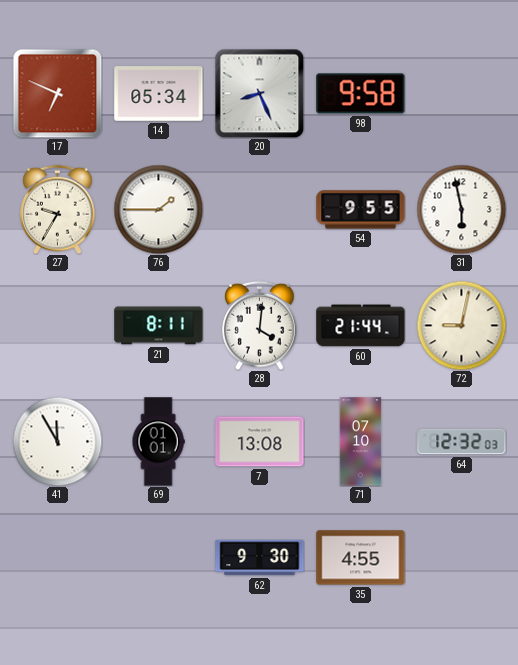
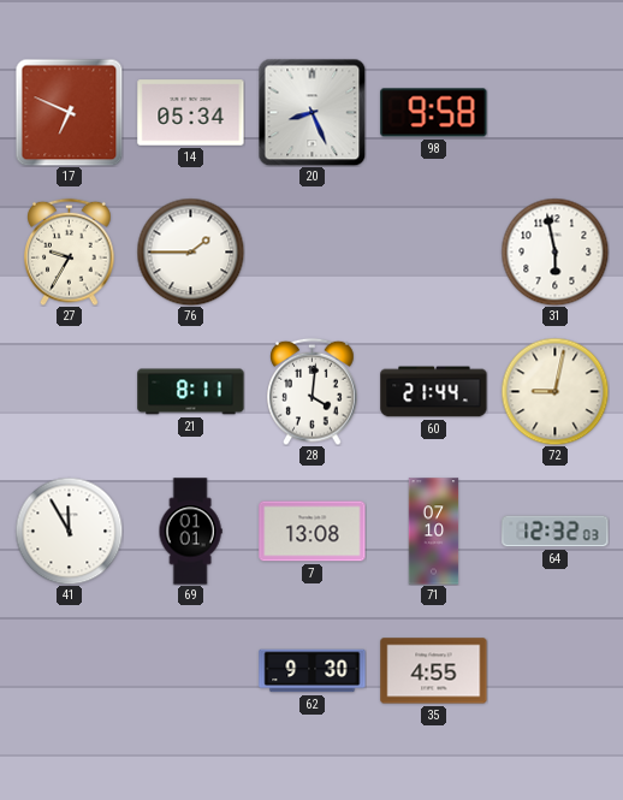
54: 9:55 -> none (361, 210)
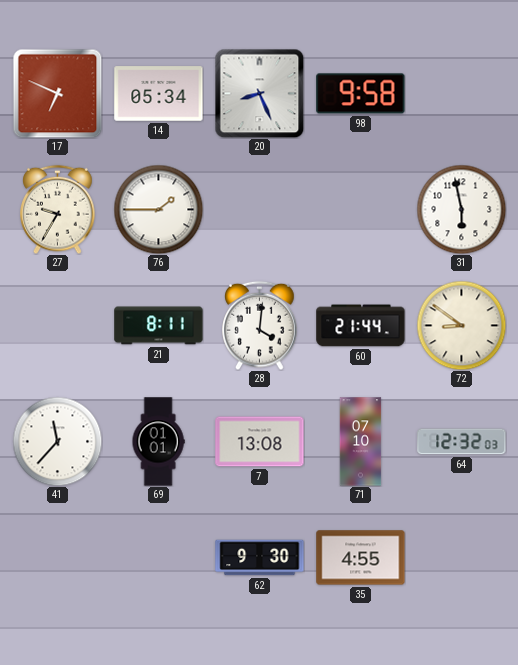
72: 9:02 -> 8:51 (461, 325)
41: 11:55 -> 11:37 (57, 441)
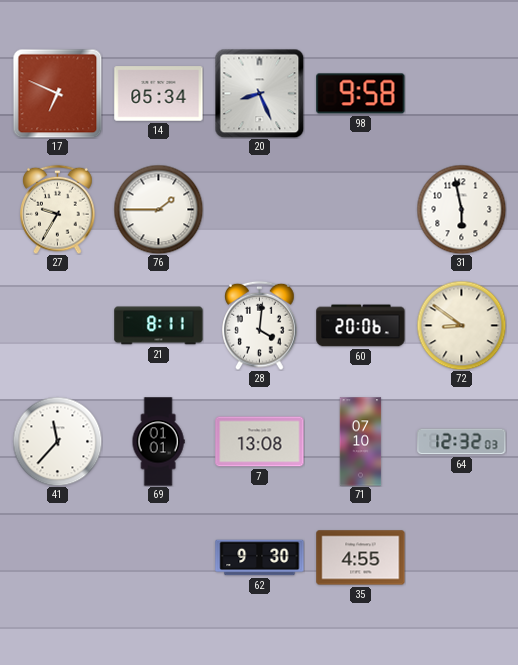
60: 21:44 -> 20:06 (361, 326)
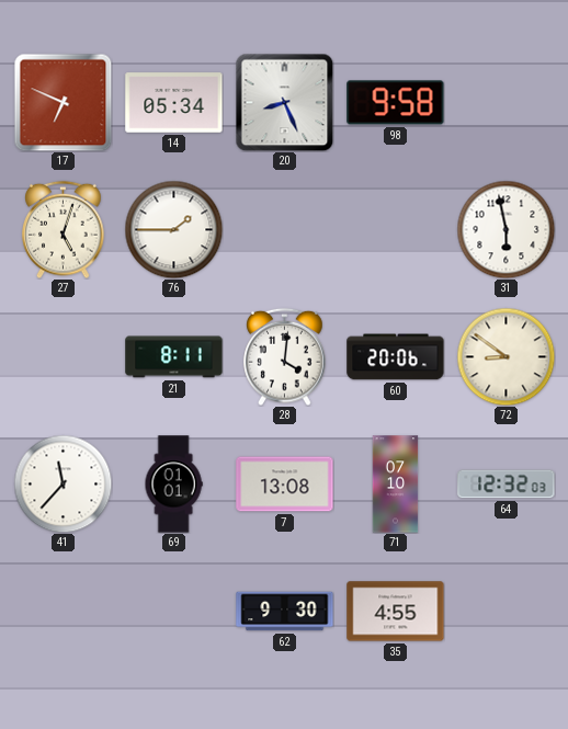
27: 9:35 -> 5:03 (64, 229)
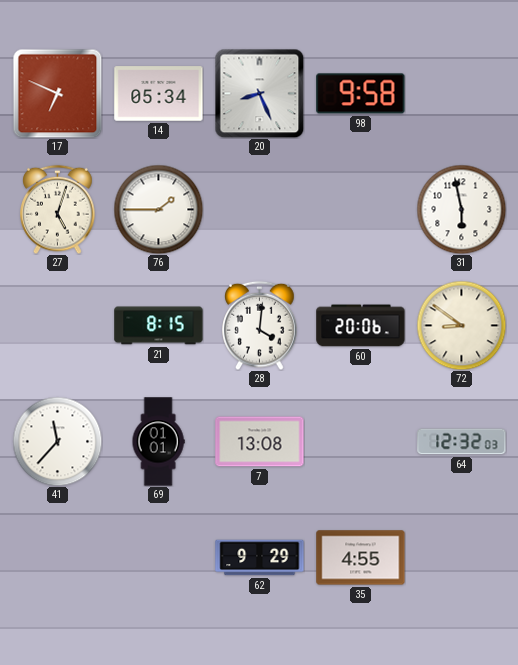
21: 8:11 -> 8:15 (159, 326)
71: 07:10 -> none (396, 485)
62: 9:30 -> 9:29 (260, 558)
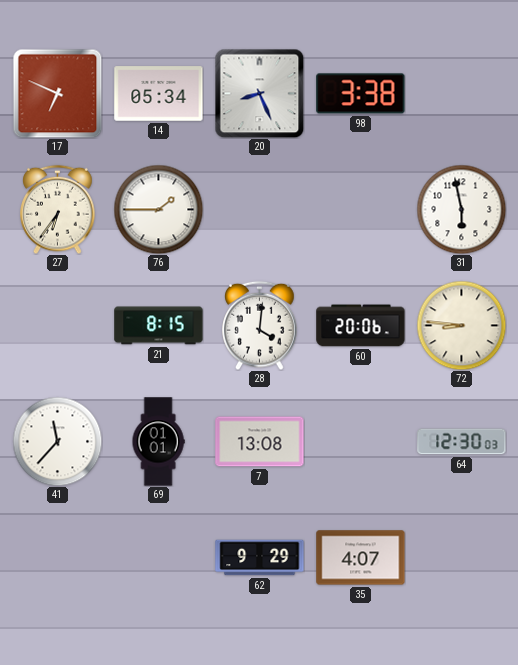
98: 9:58 -> 3:38 (361, 94)
27: 5:03 -> 6:36 (58, 209)
72: 8:51 -> 8:46 (461, 325)
64: 12:32 -> 12:30 (462, 442)
35: 4:55 -> 4:07 (361, 558)
